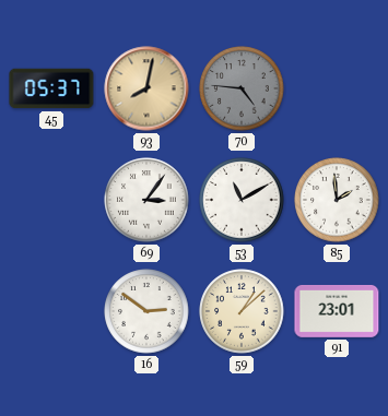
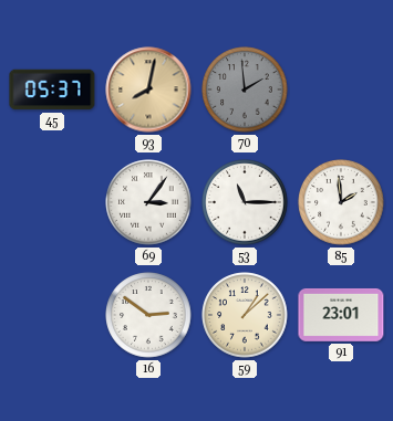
70: 4:46 -> 1:59 (245, 90)
53: 11:10 -> 11:15 (245, 202)
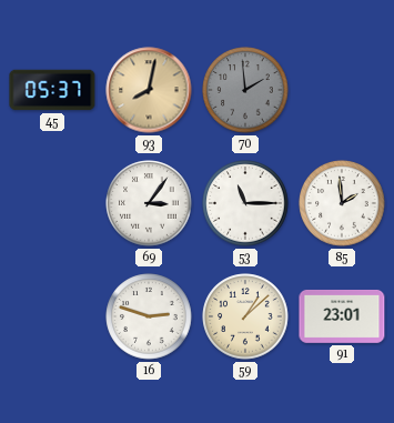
16: 2:51 -> 2:48 (149, 316)
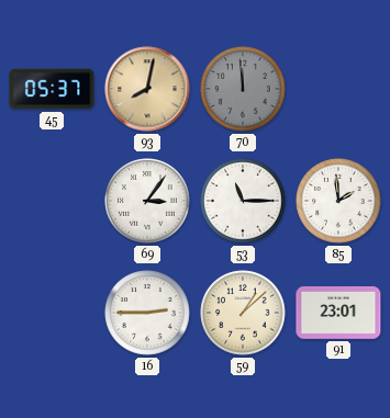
70: 1:59 -> 11:59 (243, 89)
16: 2:48 -> 2:45 (147, 313)
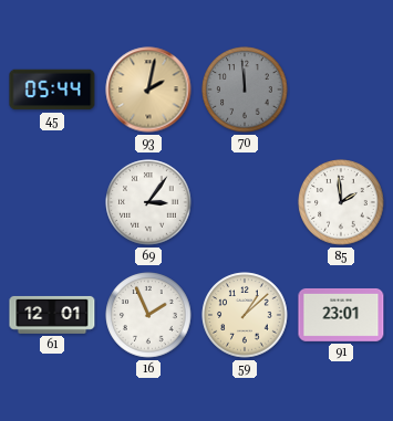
45: 05:37 -> 05:44 (52, 90)
93: 8:02 -> 2:02 (148, 90)
53: 11:15 -> none (243, 201)
61: none -> 12:01 (52, 315)
16: 2:45 -> 1:56 (148, 315)
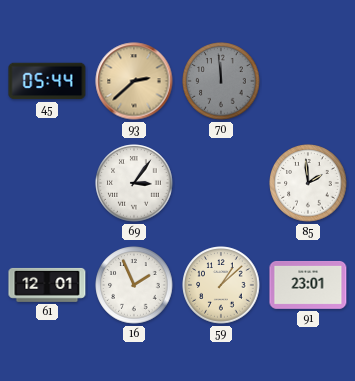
93: 2:02 -> 2:38 (134, 81)
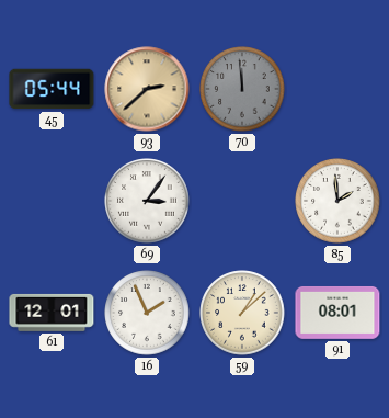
91: 23:01 -> 08:01 (337, 313)
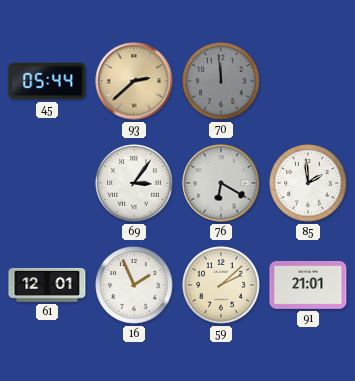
76: none -> 6:20 (221, 183)
59: 1:08 -> 2:08 (221, 285)
91: 08:01 -> 21:01 (308, 285)
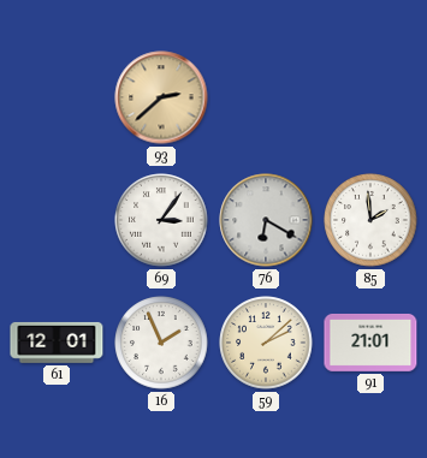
45: 05:44 -> none (47, 81)
70: 11:59 -> none (221, 81)
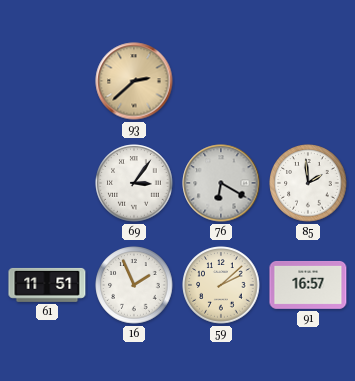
61: 12:01 -> 11:51 (47, 285)
91: 21:01 -> 16:57 (308, 285)
